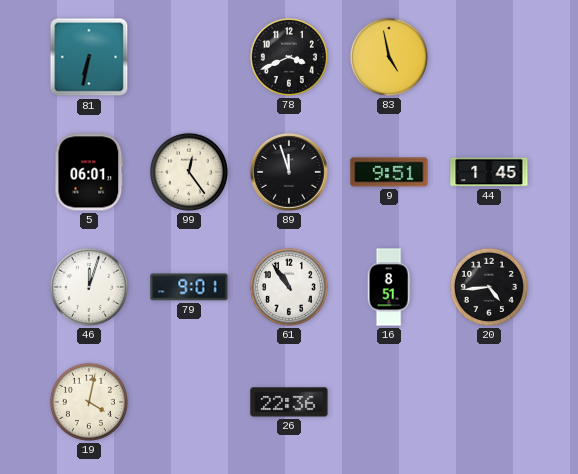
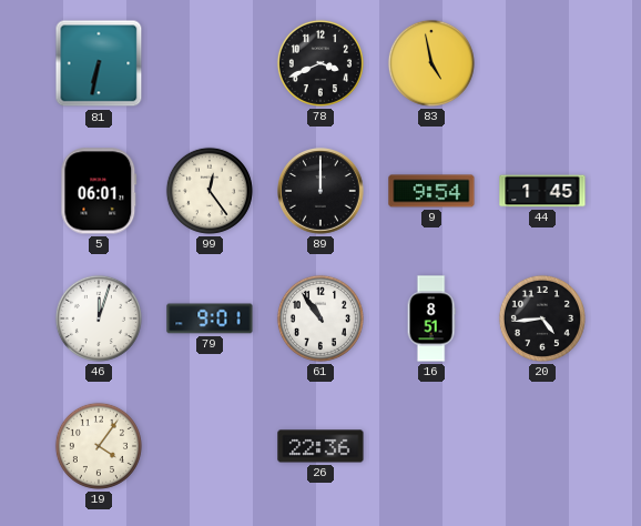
89: 11:57 -> 12:00 (322, 192)
9: 9:51 -> 9:54 (431, 191)
19: 4:02 -> 4:06 (99, 446)
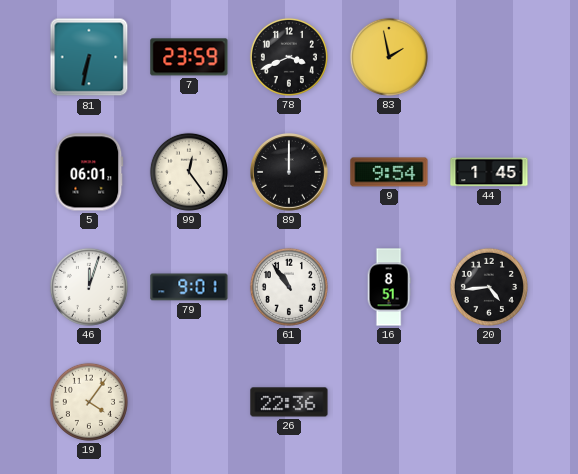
7: none -> 23:59 (189, 57)
83: 4:58 -> 1:58 (389, 57)
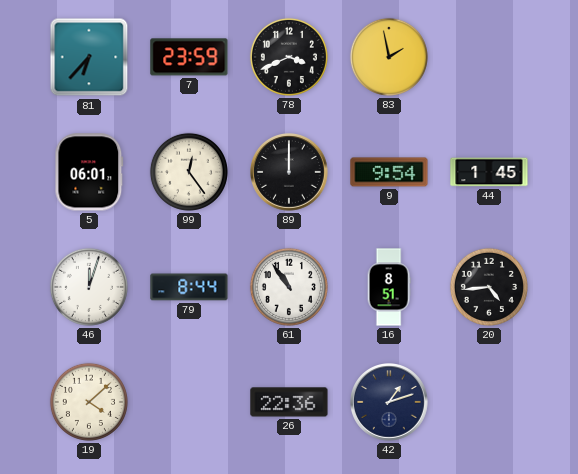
81: 6:32 -> 6:37 (89, 57)
79: 9:01 -> 8:44 (189, 287)
19: 4:06 -> 4:08 (89, 402)
42: none -> 1:12 (390, 403)
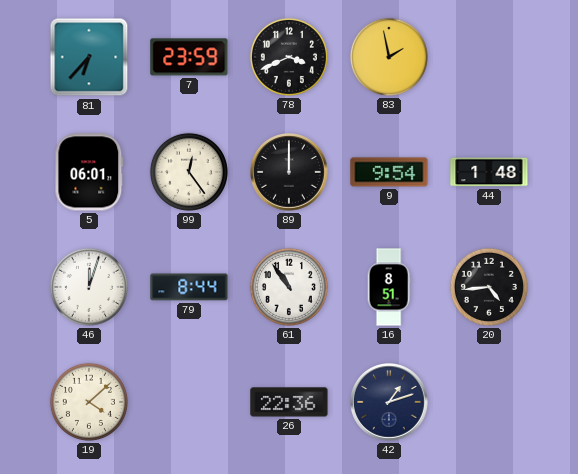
44: 1:45 -> 1:48 (489, 172)
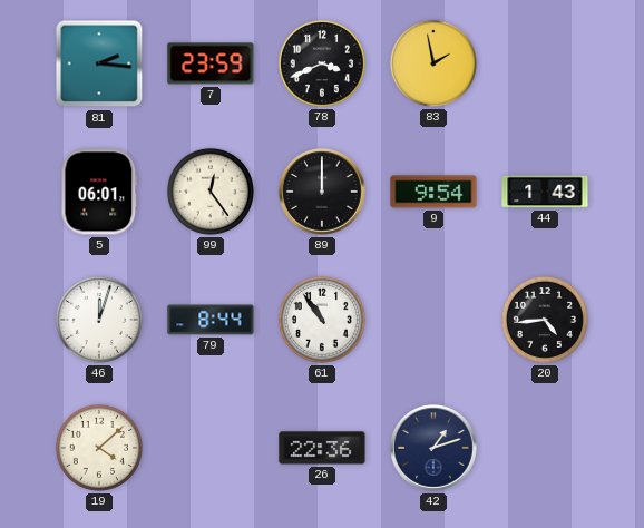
81: 6:37 -> 2:16 (99, 63)
44: 1:48 -> 1:43 (545, 192)
16: 8:51 -> none (389, 287)
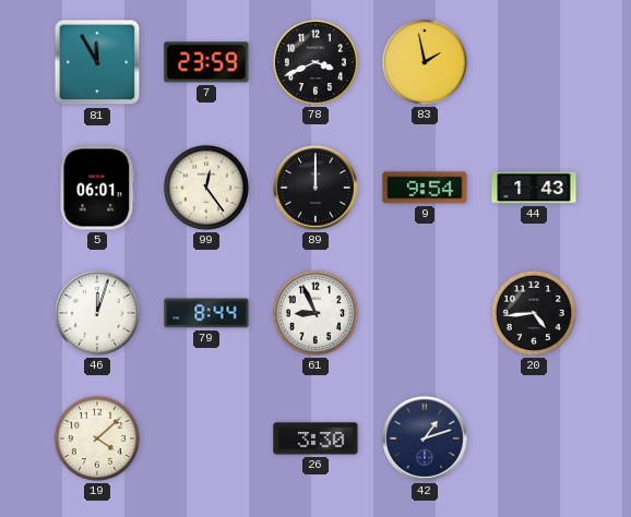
81: 2:16 -> 11:55 (97, 62)
61: 10:54 -> 8:56 (315, 313)
26: 22:36 -> 3:30 (315, 438)
